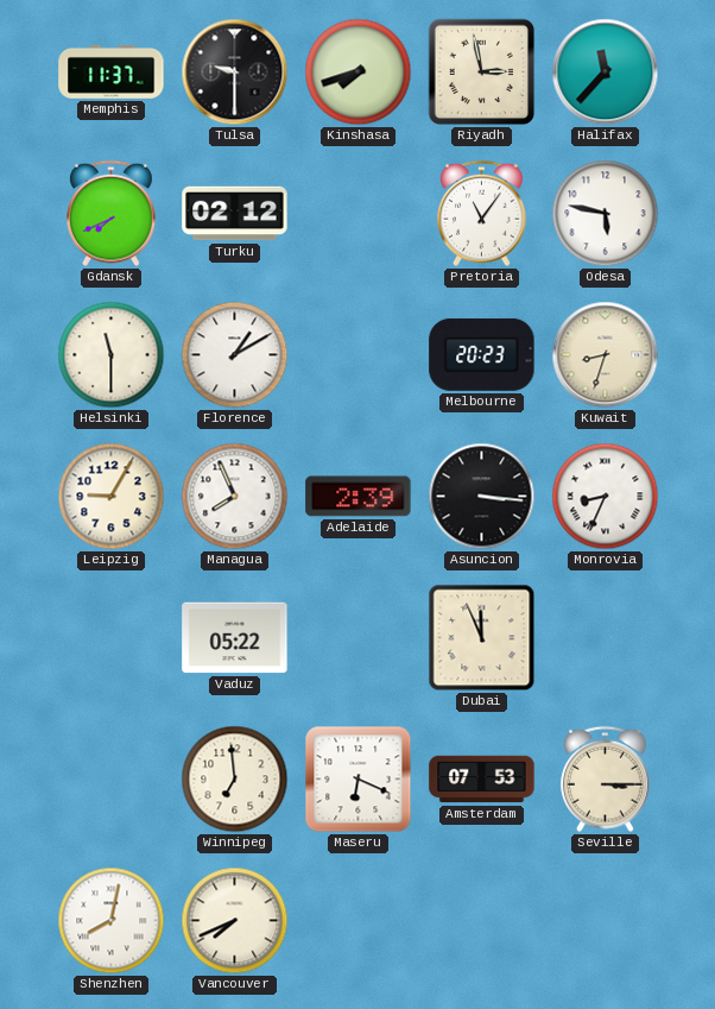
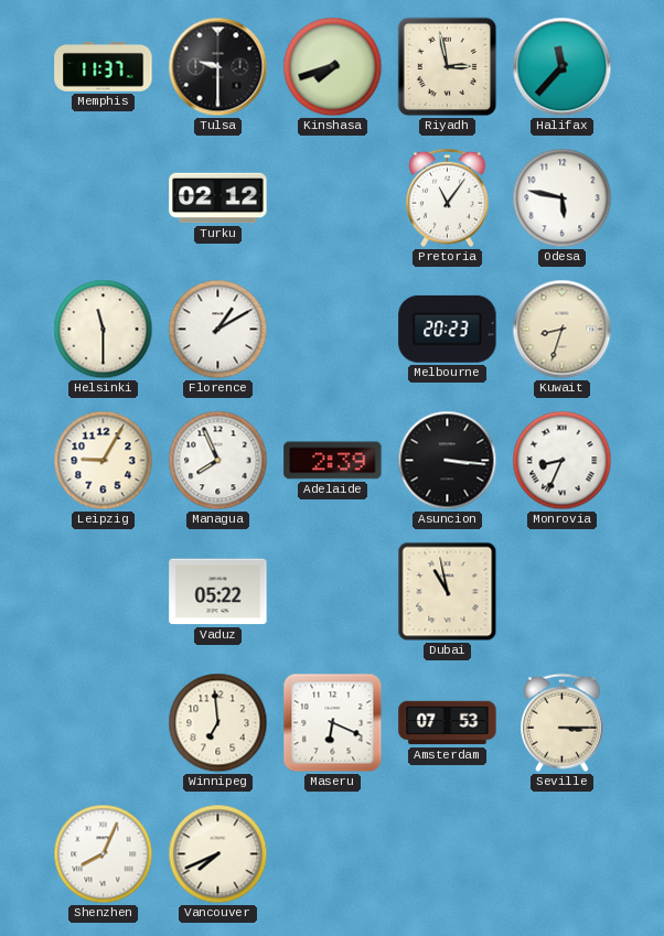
Gdansk: 7:41 -> none (112, 214)
Dubai: 11:56 -> 10:58 (448, 592)
Shenzhen: 8:02 -> 8:04 (104, 854)
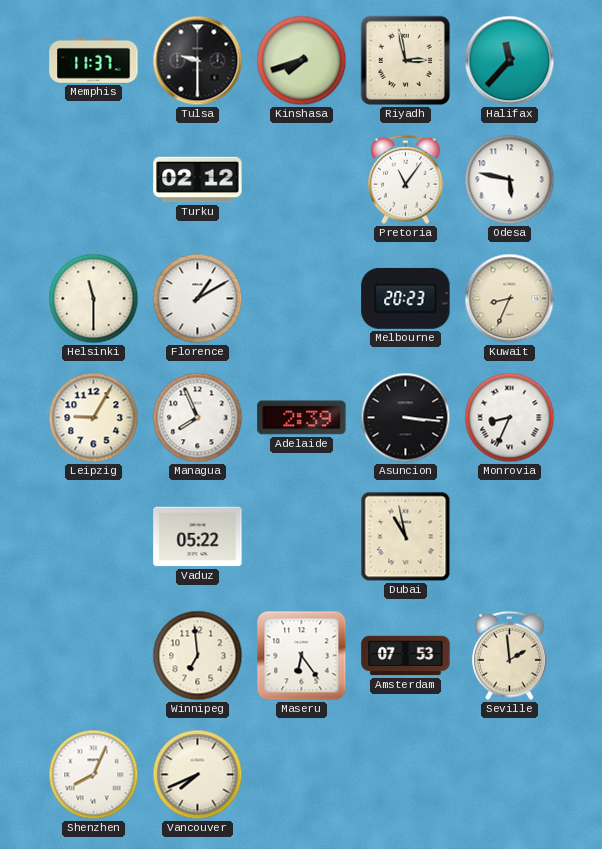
Kuwait: 8:33 -> 8:34 (510, 299)
Maseru: 6:19 -> 6:24 (302, 656)
Seville: 3:15 -> 1:59 (510, 656)
